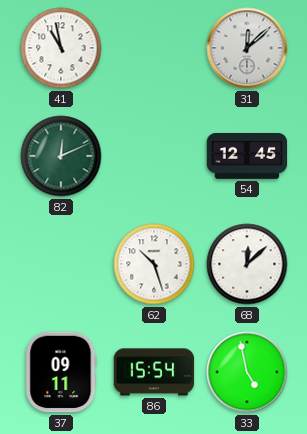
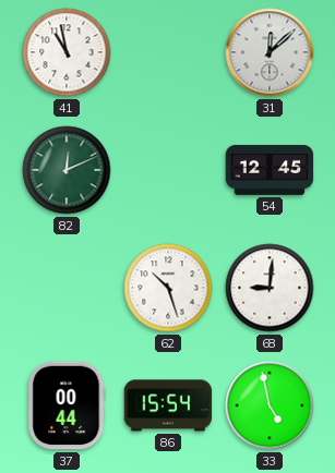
68: 12:08 -> 9:01 (270, 288)
37: 09:11 -> 00:44 (67, 405)
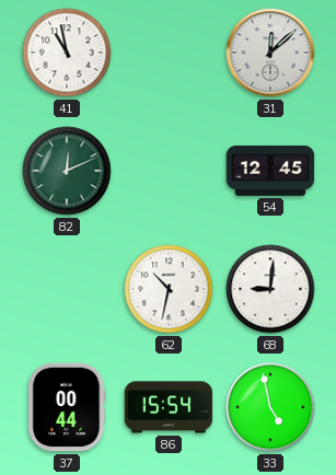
62: 10:27 -> 10:32 (169, 289)
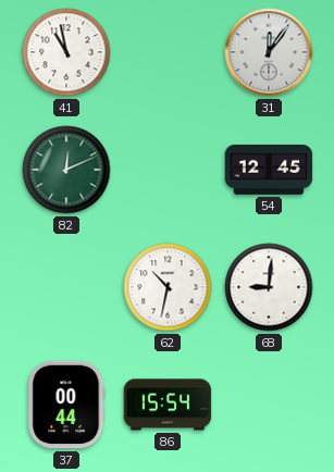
31: 12:08 -> 12:06 (269, 52)
33: 4:58 -> none (270, 407)
